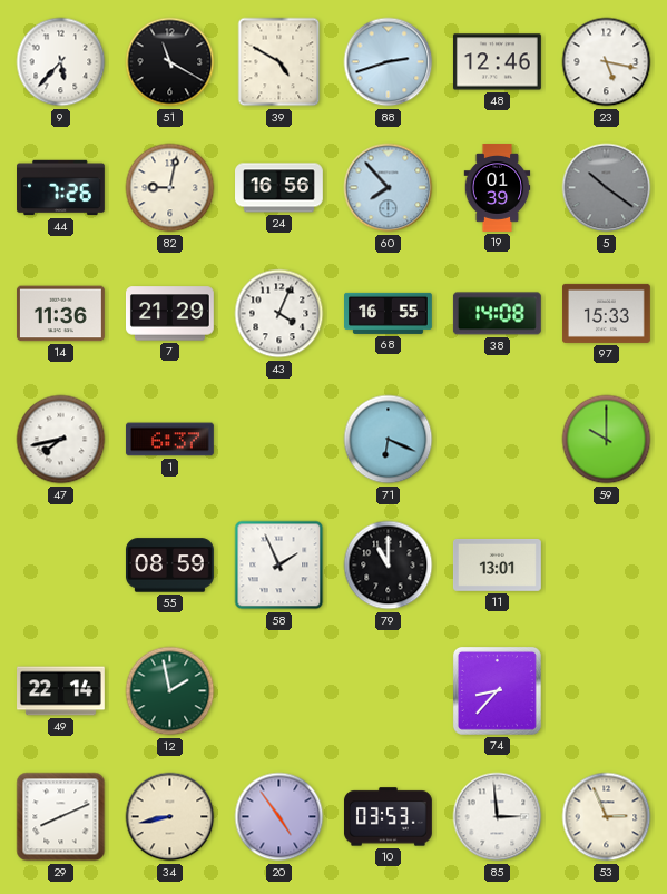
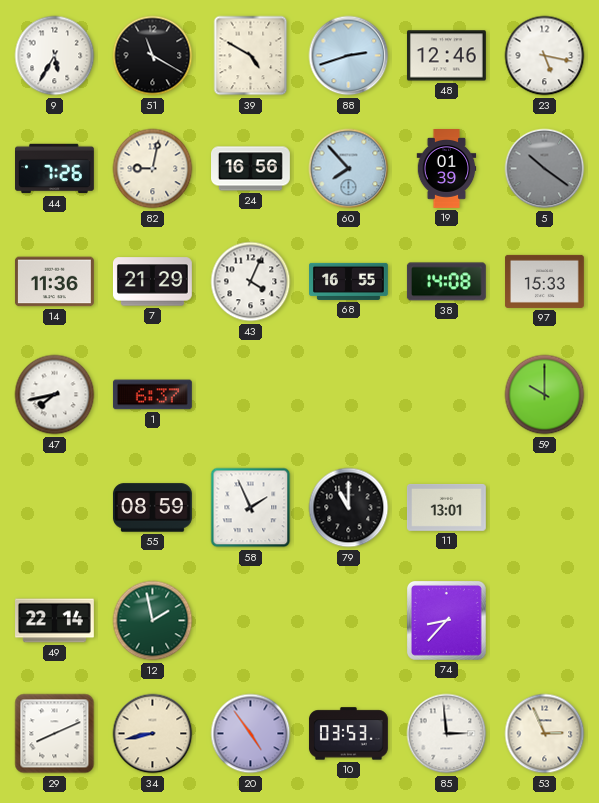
9: 5:37 -> 5:35 (55, 56)
71: 6:19 -> none (389, 440)
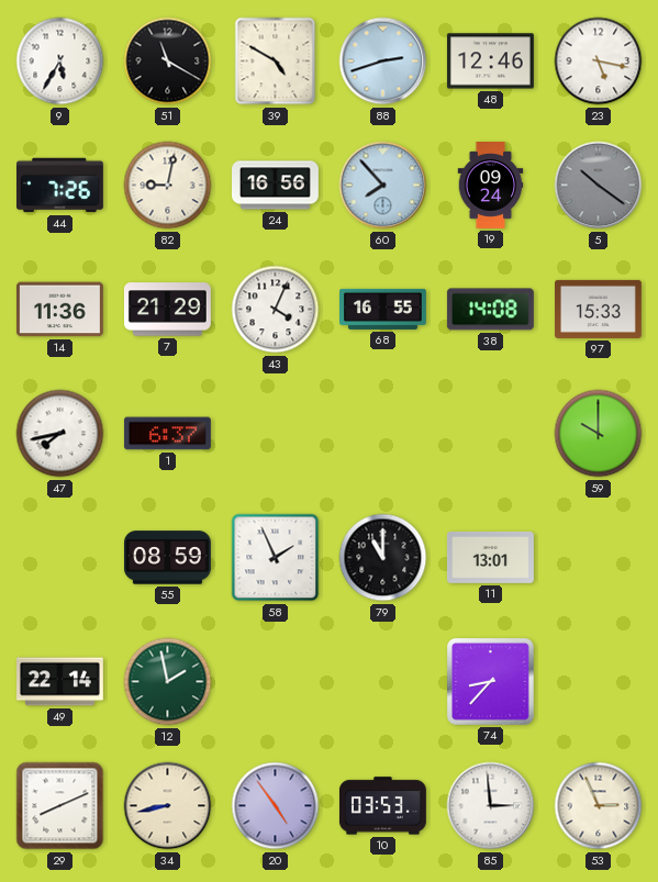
19: 01:39 -> 09:24 (491, 186)
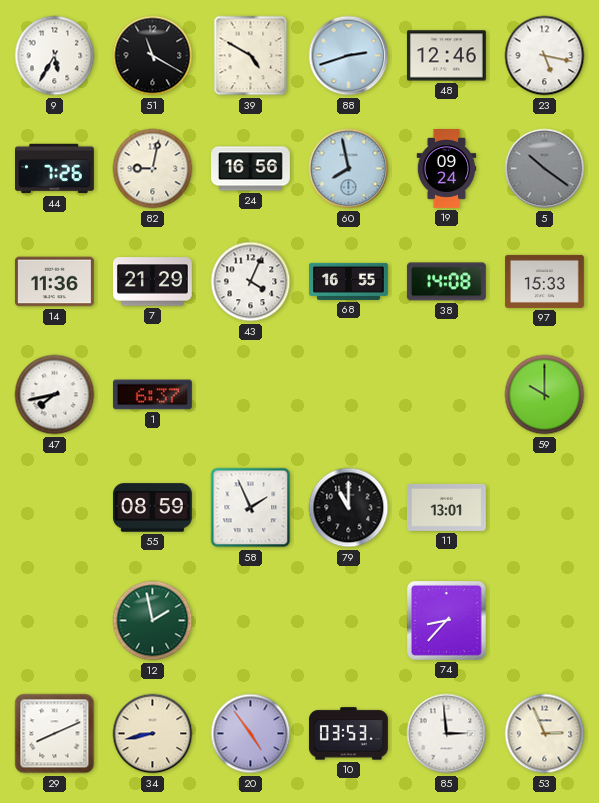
60: 7:53 -> 7:58 (349, 169)
49: 22:14 -> none (60, 682)
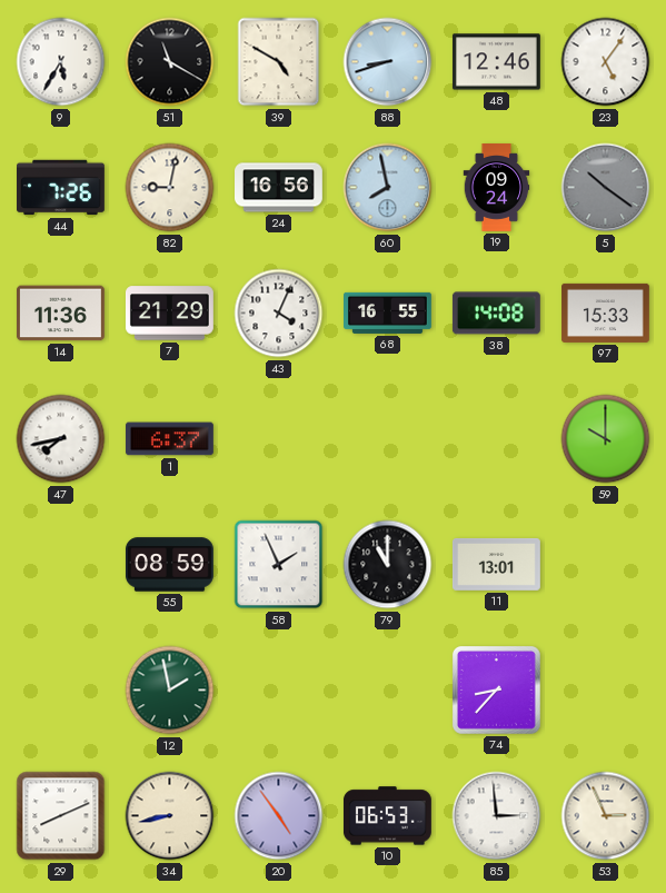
88: 2:42 -> 8:42 (388, 62)
23: 5:17 -> 5:06 (606, 62)
10: 03:53 -> 06:53 (387, 816)
